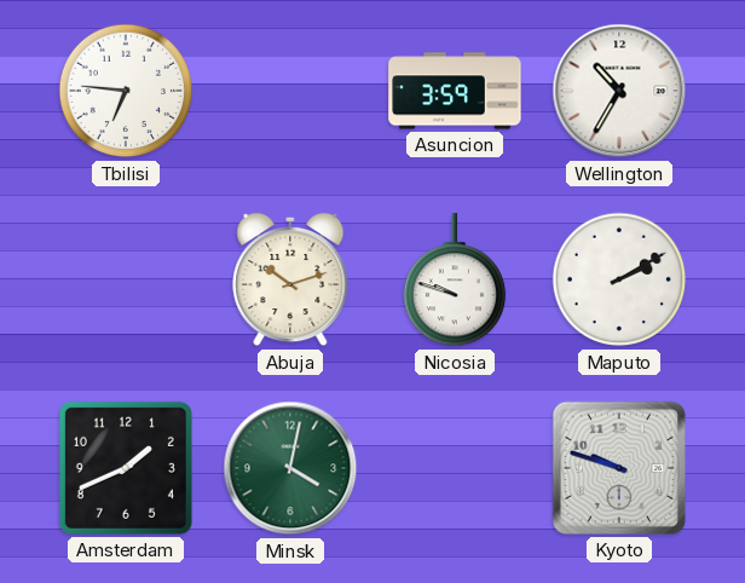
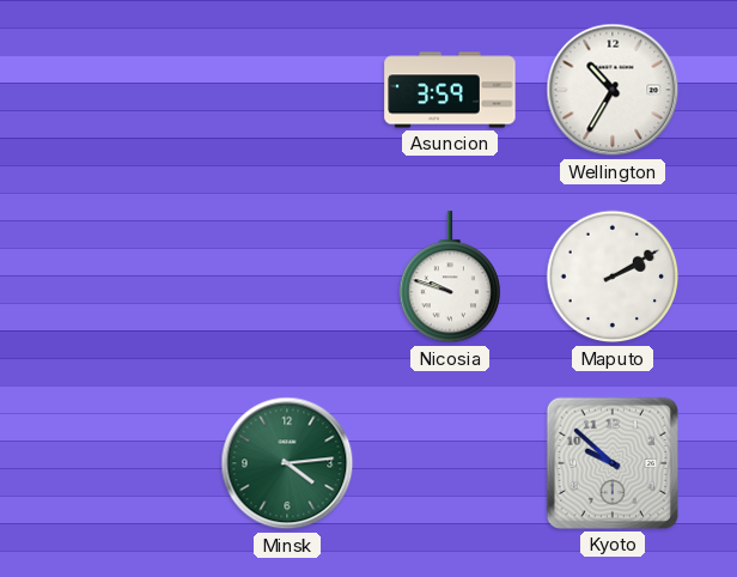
Tbilisi: 6:46 -> none (126, 91)
Abuja: 10:12 -> none (290, 279)
Amsterdam: 1:41 -> none (126, 468)
Minsk: 4:02 -> 4:14 (287, 463)
Kyoto: 9:48 -> 9:52 (613, 463)
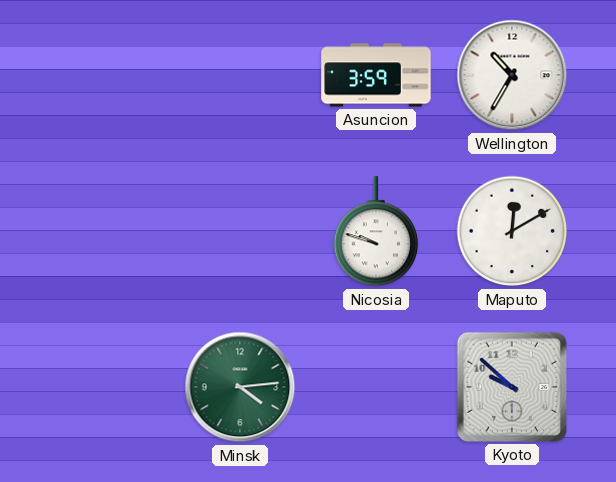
Maputo: 2:10 -> 12:10 (512, 231)
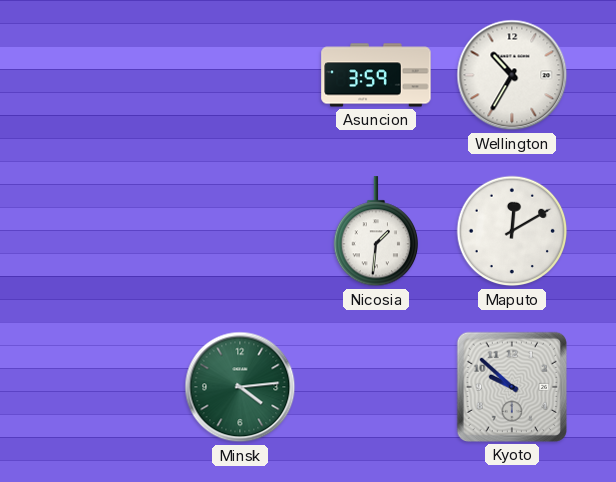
Nicosia: 9:48 -> 1:31 (375, 232)
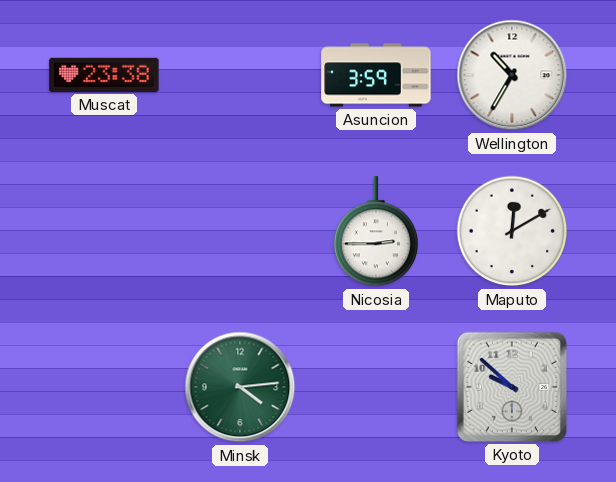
Muscat: none -> 23:38 (104, 75)
Nicosia: 1:31 -> 2:45 (375, 232)
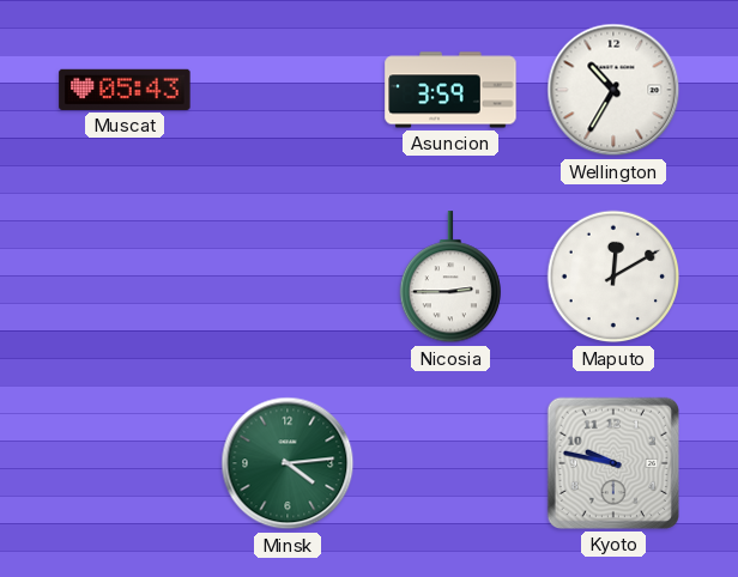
Muscat: 23:38 -> 05:43 (125, 90)
Kyoto: 9:52 -> 9:47 (613, 463)
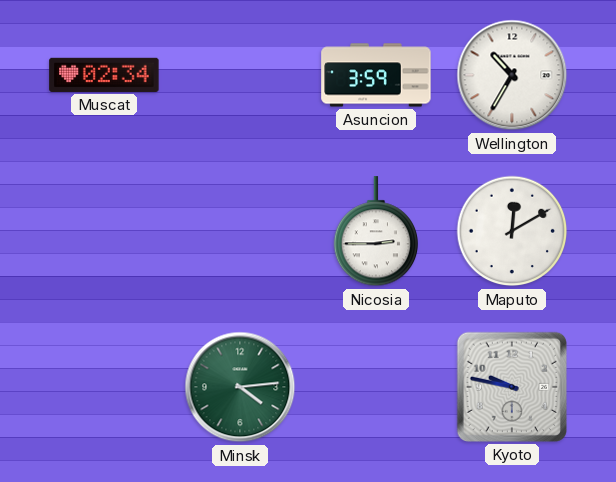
Muscat: 05:43 -> 02:34 (104, 75)
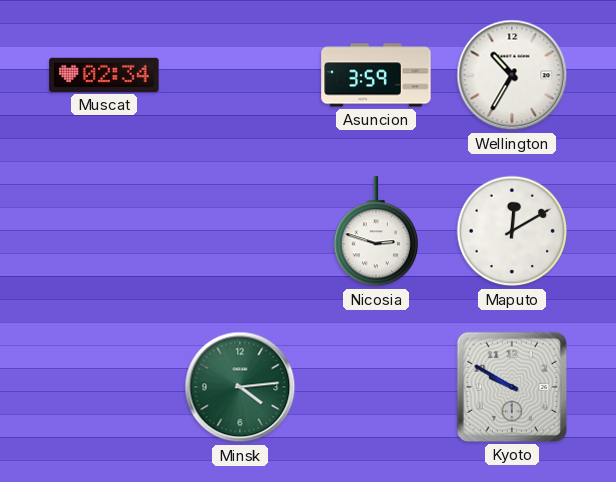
Nicosia: 2:45 -> 2:48 (375, 232)
Kyoto: 9:47 -> 9:50 (512, 387)
